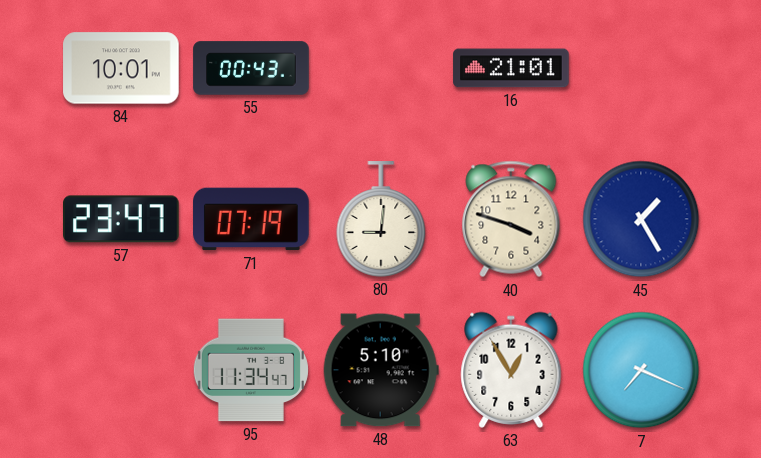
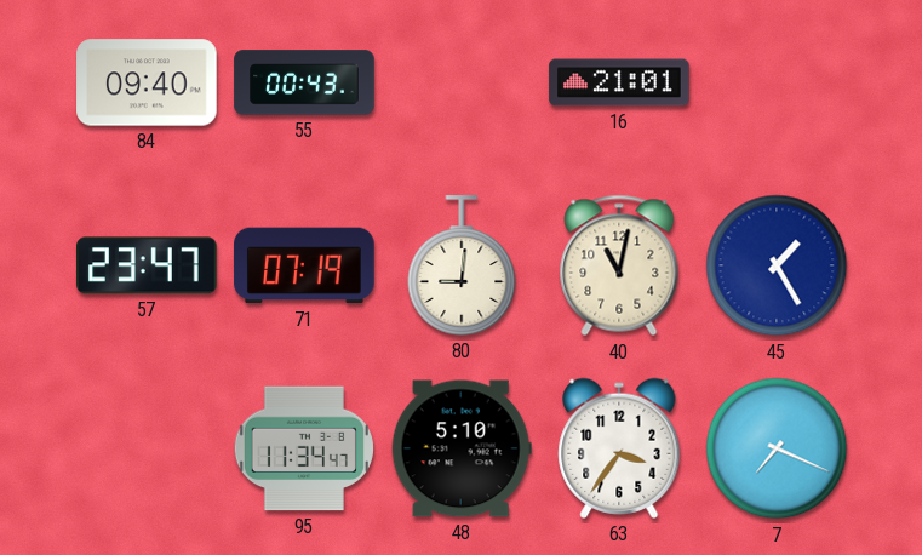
84: 10:01 -> 09:40 (147, 82)
40: 3:48 -> 11:02 (619, 265)
63: 12:55 -> 3:36 (619, 448)
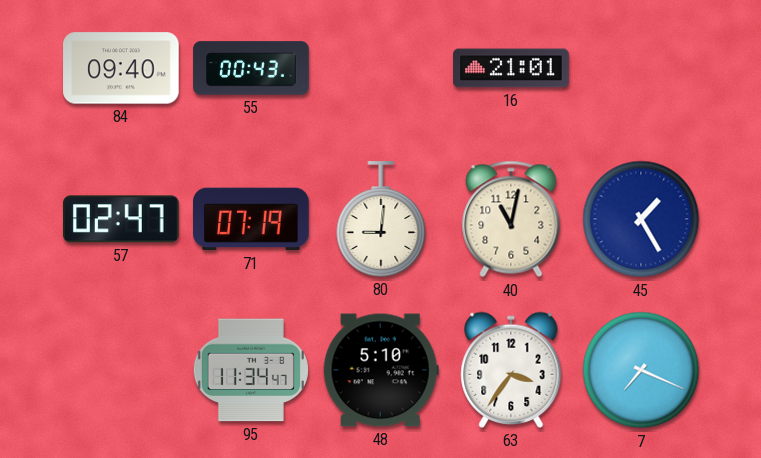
57: 23:47 -> 02:47 (122, 219)
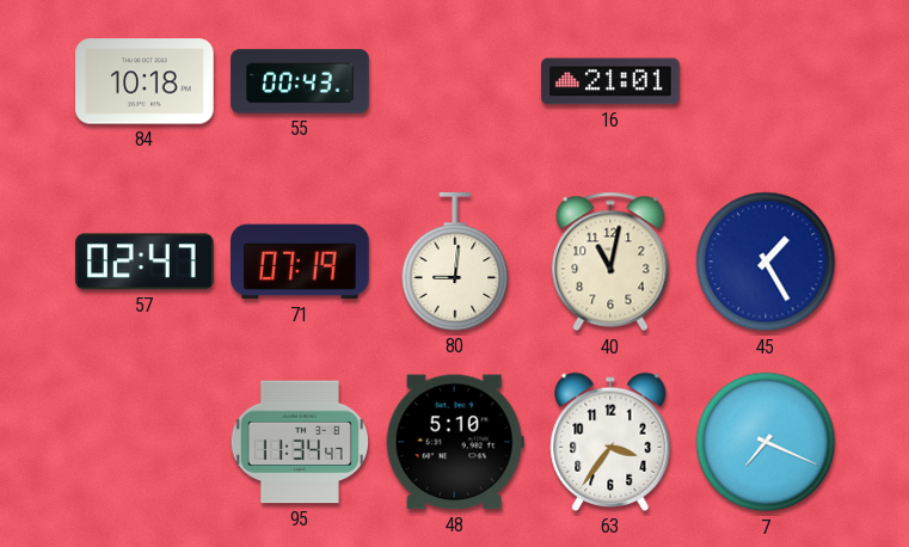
84: 09:40 -> 10:18 (145, 81)
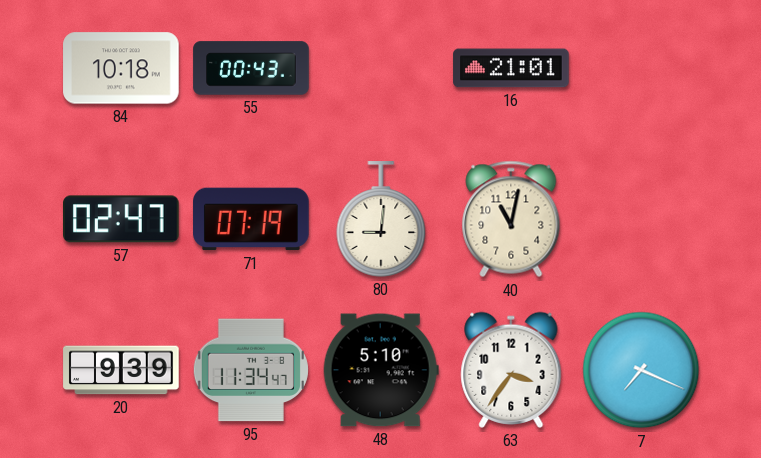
45: 1:25 -> none (766, 262)
20: none -> 9:39 (121, 370)
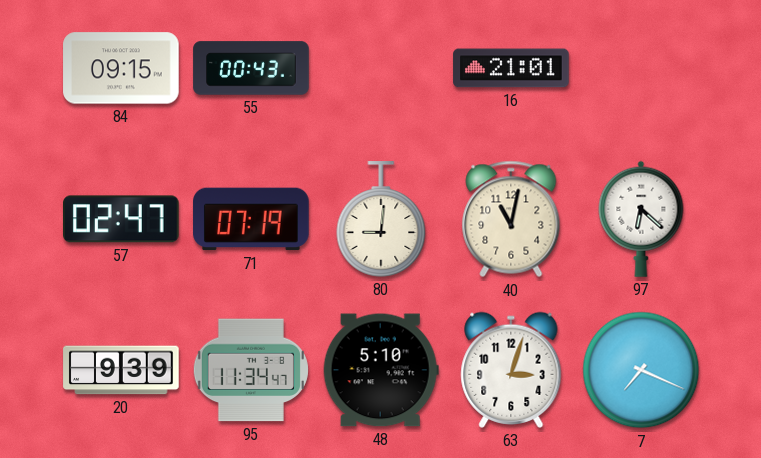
84: 10:18 -> 09:15 (121, 68)
97: none -> 6:22 (641, 219)
63: 3:36 -> 3:03 (511, 370)
